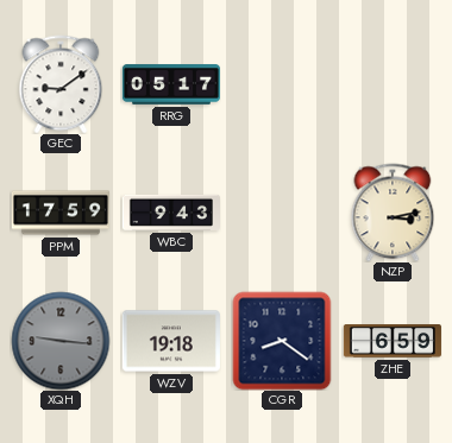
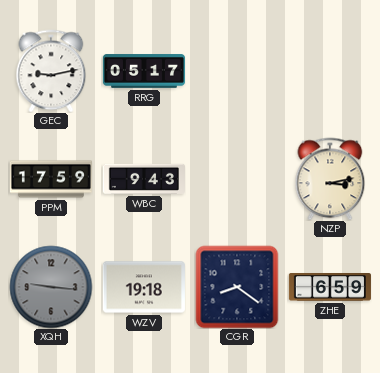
GEC: 9:09 -> 9:13 (51, 71)
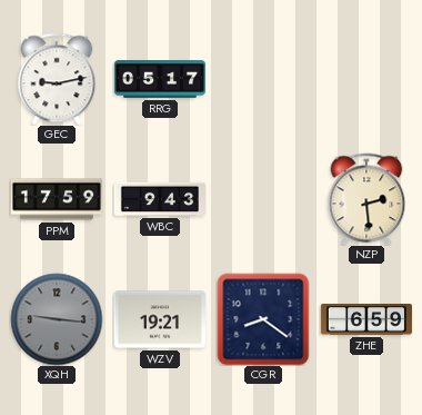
NZP: 3:13 -> 2:29 (366, 199)
WZV: 19:18 -> 19:21 (160, 319)
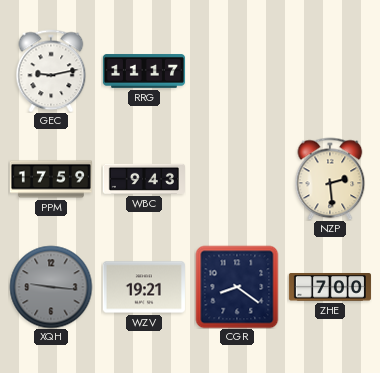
RRG: 05:17 -> 11:17 (144, 71)
ZHE: 6:59 -> 7:00 (330, 288)
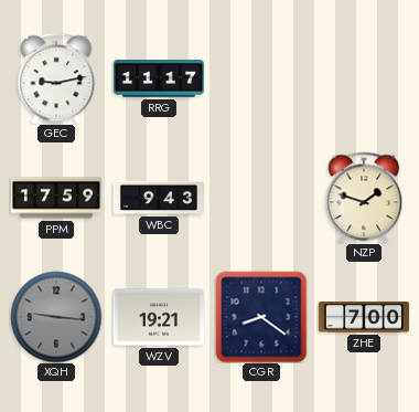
NZP: 2:29 -> 1:48 (364, 198)
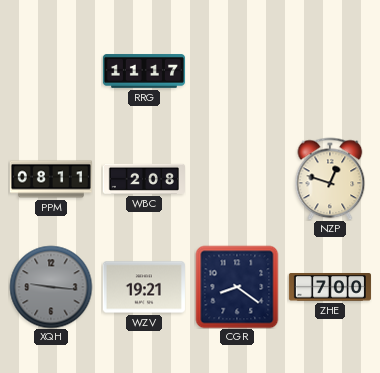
GEC: 9:13 -> none (56, 78)
PPM: 17:59 -> 08:11 (51, 179)
WBC: 9:43 -> 2:08 (144, 179)
NZP: 1:48 -> 12:48 (330, 179)
